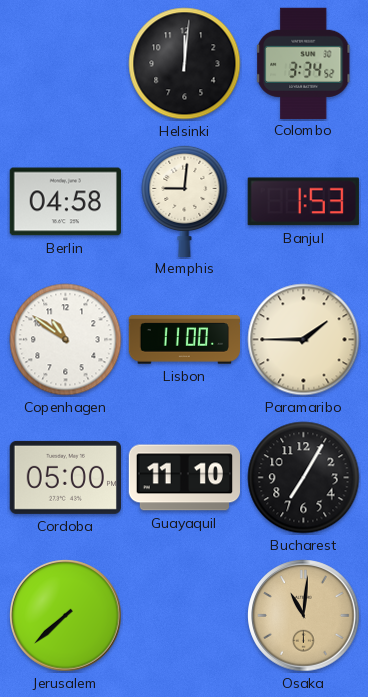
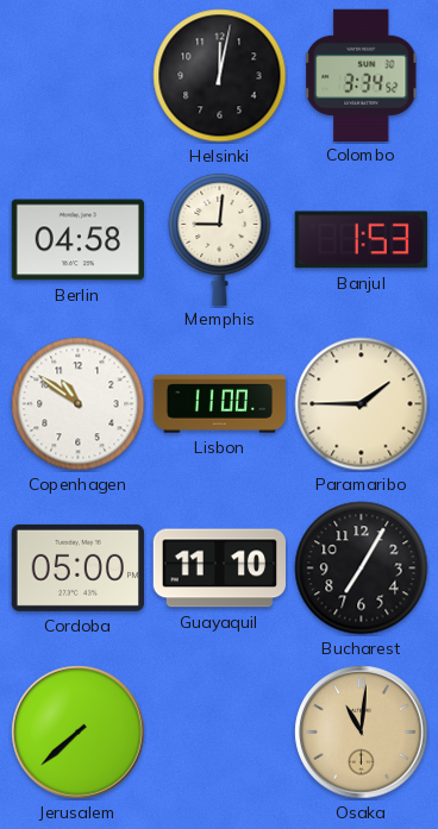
Helsinki: 12:01 -> 12:02 (220, 76)
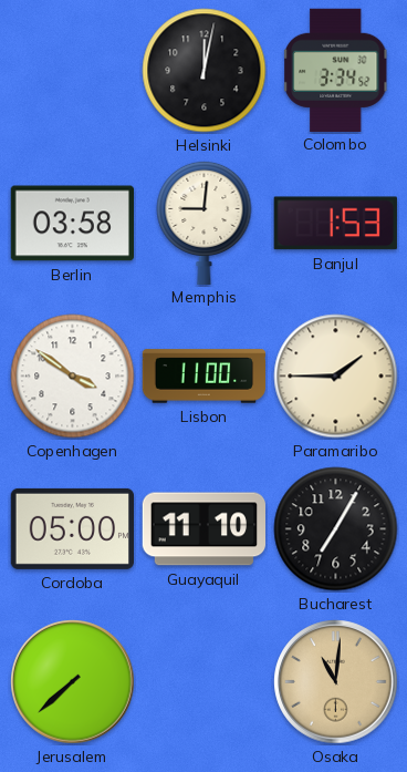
Berlin: 04:58 -> 03:58 (72, 224)
Copenhagen: 10:51 -> 3:51 (73, 377)
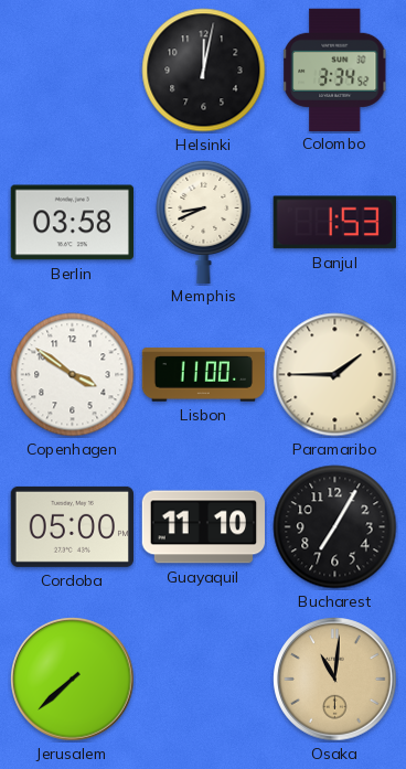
Memphis: 9:01 -> 8:41 (204, 221)
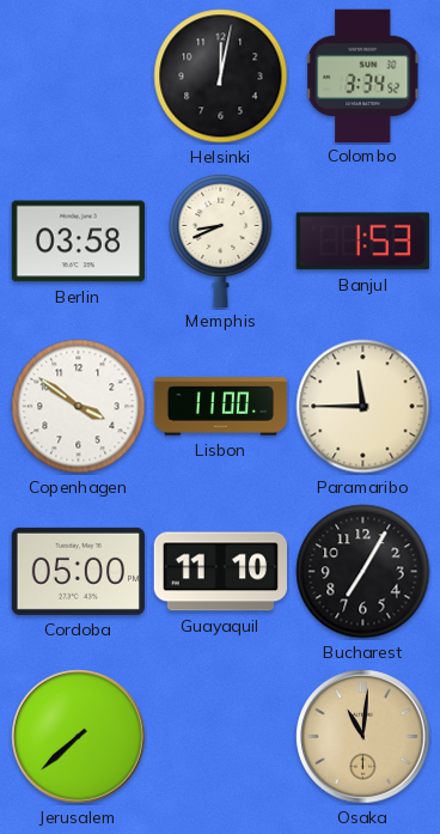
Paramaribo: 1:45 -> 11:45 (363, 407)
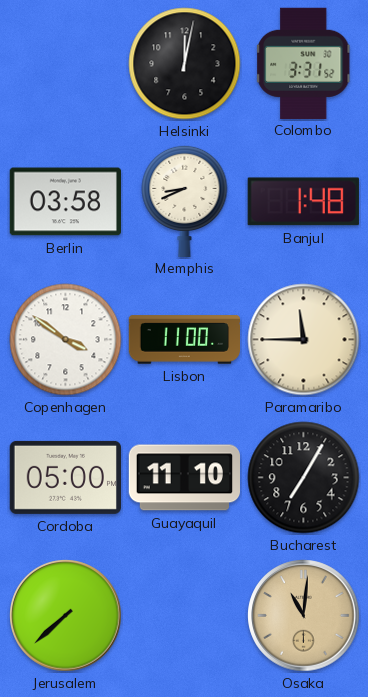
Colombo: 3:34 -> 3:31 (304, 63)
Banjul: 1:53 -> 1:48 (303, 202)
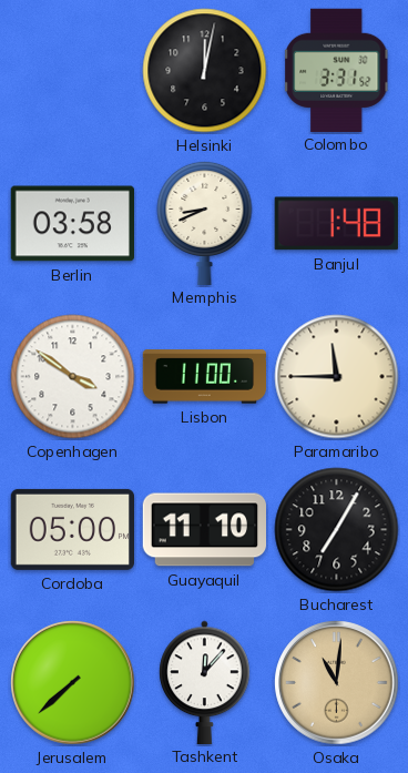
Tashkent: none -> 12:07 (205, 682)
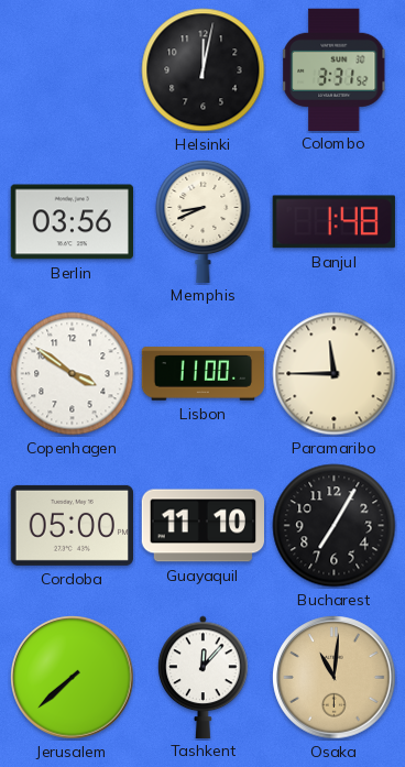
Berlin: 03:58 -> 03:56 (72, 222)
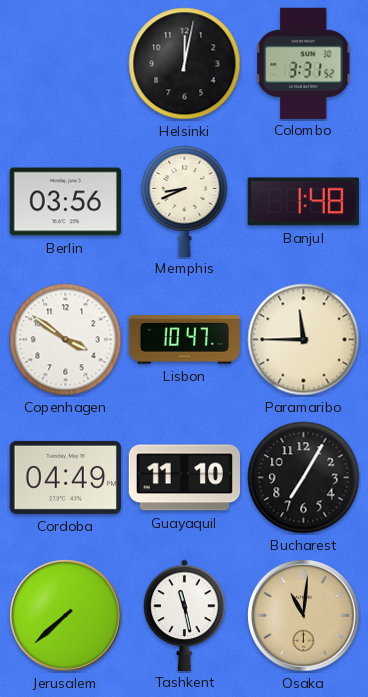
Lisbon: 11:00 -> 10:47 (184, 340)
Cordoba: 05:00 -> 04:49 (65, 477)
Tashkent: 12:07 -> 11:28 (185, 615)
